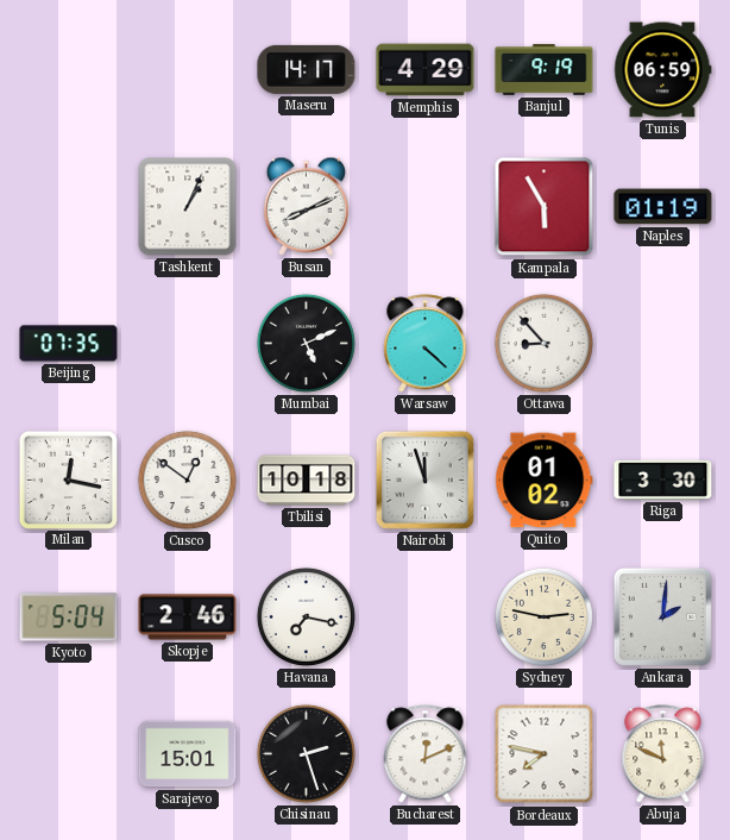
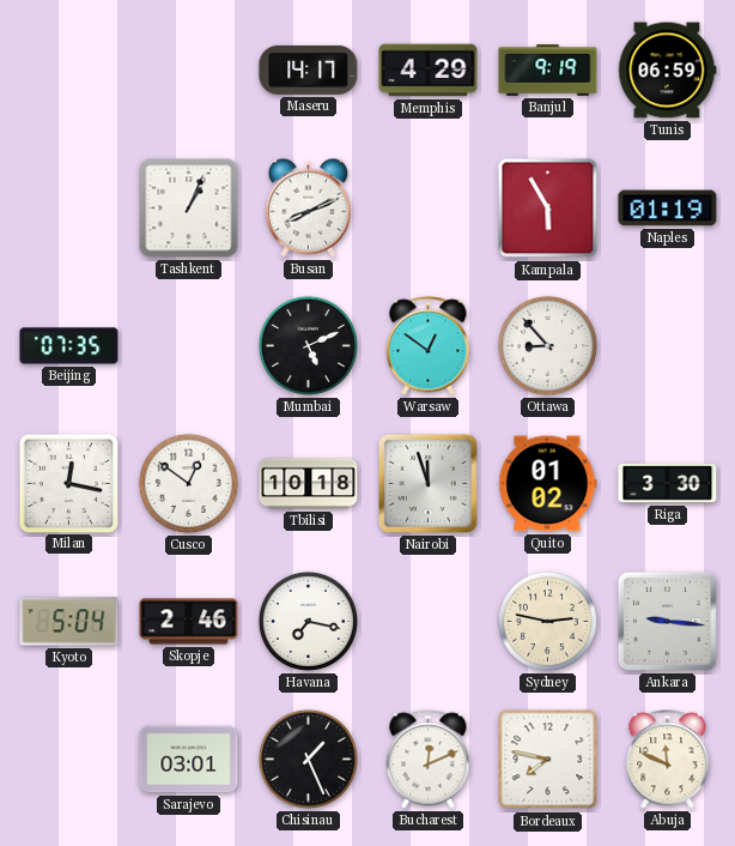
Warsaw: 4:22 -> 12:51 (429, 346)
Ankara: 2:01 -> 9:16 (667, 621)
Sarajevo: 15:01 -> 03:01 (189, 760)
Chisinau: 2:27 -> 1:26 (308, 759)
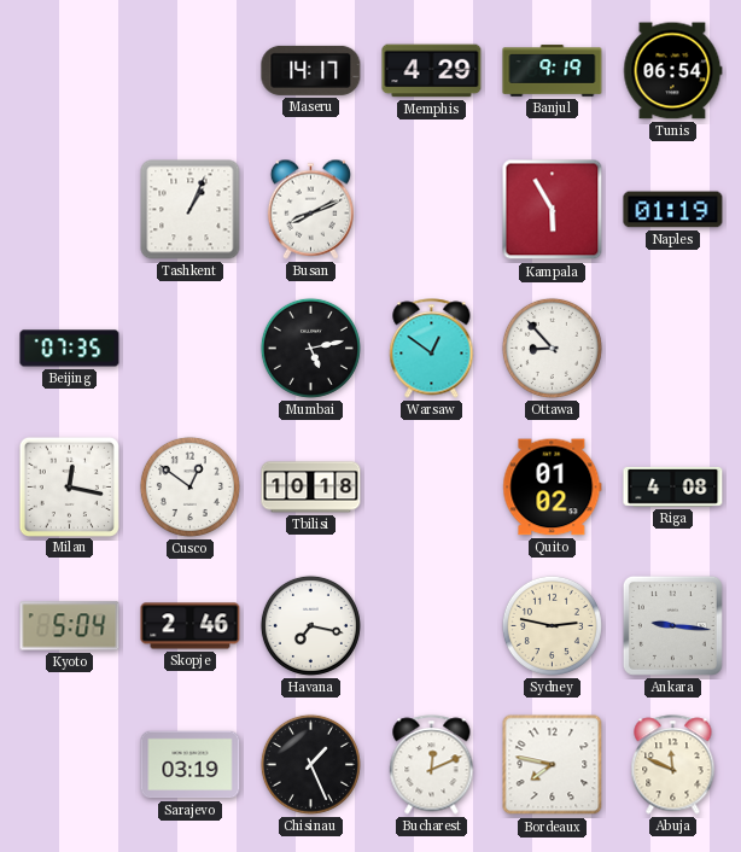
Tunis: 06:59 -> 06:54 (673, 71)
Mumbai: 5:11 -> 5:13 (310, 348)
Nairobi: 11:57 -> none (427, 483)
Riga: 3:30 -> 4:08 (673, 486)
Sarajevo: 03:01 -> 03:19 (191, 765)
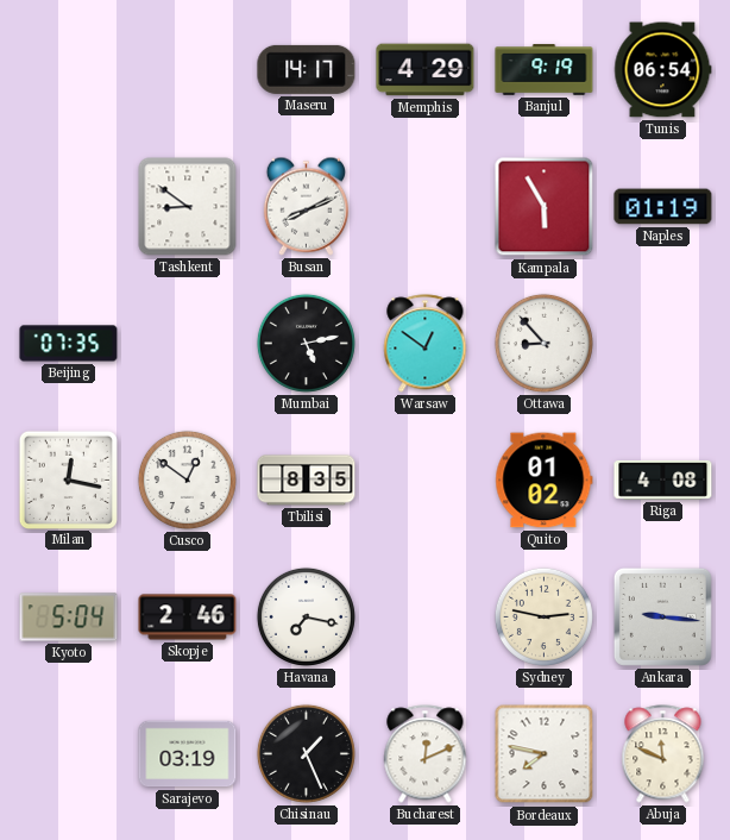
Tashkent: 1:04 -> 8:51 (188, 207)
Tbilisi: 10:18 -> 8:35 (307, 481)
